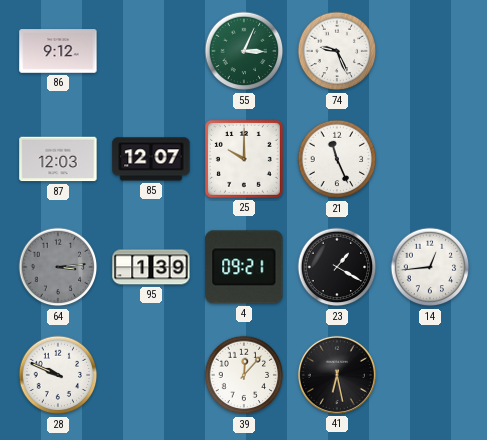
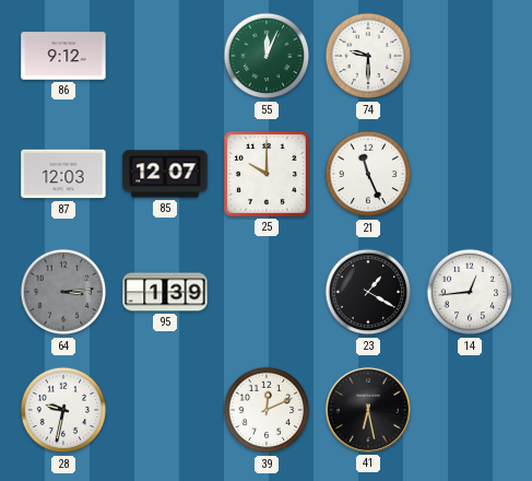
55: 3:04 -> 12:04 (267, 56)
74: 9:26 -> 9:30 (368, 56)
4: 09:21 -> none (244, 267)
28: 9:49 -> 9:32 (63, 410)
39: 12:07 -> 12:11 (267, 410)
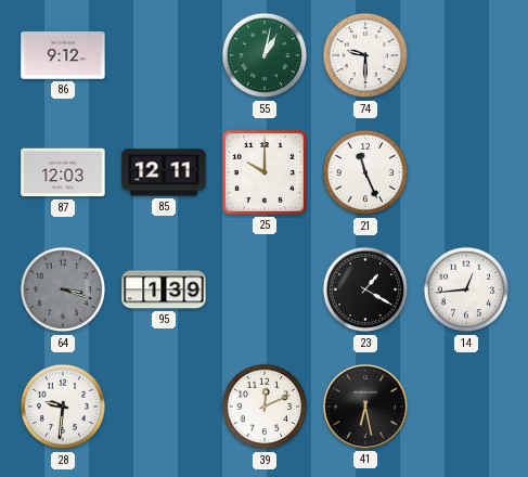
55: 12:04 -> 1:02 (265, 55)
85: 12:07 -> 12:11 (164, 172)
64: 3:14 -> 3:18 (63, 289)
28: 9:32 -> 9:31 (63, 407)
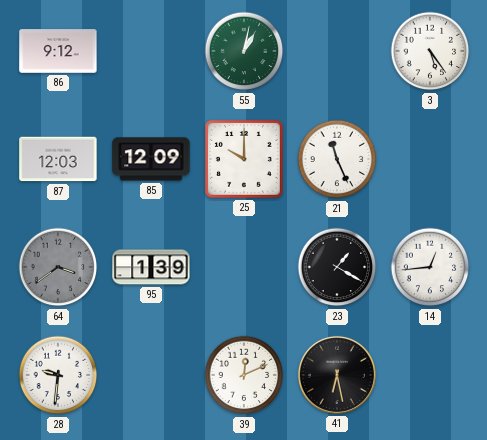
74: 9:30 -> none (365, 55)
3: none -> 5:24 (430, 51)
85: 12:11 -> 12:09 (151, 159)
64: 3:18 -> 3:39 (58, 267)
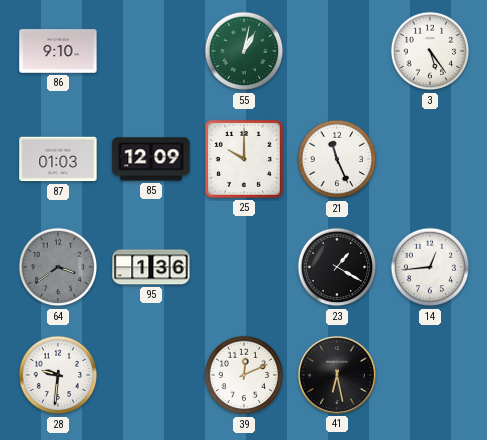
86: 9:12 -> 9:10 (58, 51)
87: 12:03 -> 01:03 (58, 159)
95: 1:39 -> 1:36 (151, 267)
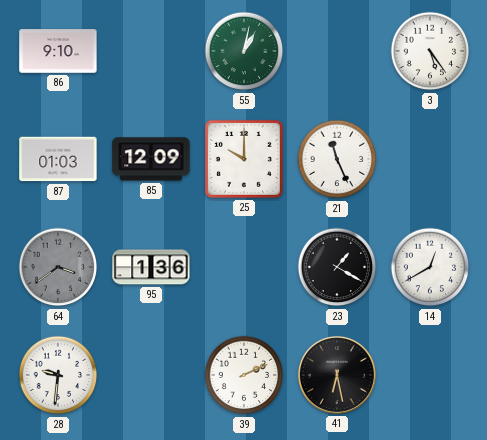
14: 12:44 -> 12:40 (430, 267)
39: 12:11 -> 2:11 (244, 375)
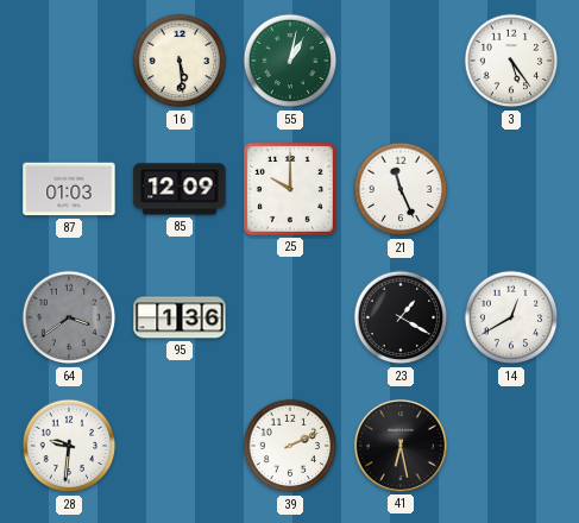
86: 9:10 -> none (58, 51)
16: none -> 5:29 (180, 61)
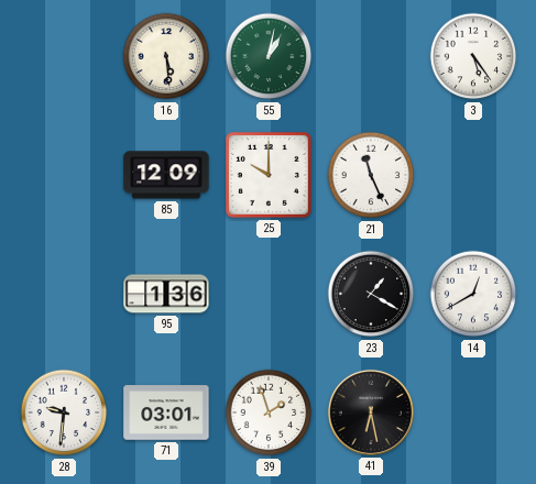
87: 01:03 -> none (69, 189)
64: 3:39 -> none (69, 317)
71: none -> 03:01 (166, 413)
39: 2:11 -> 1:57 (269, 413)
